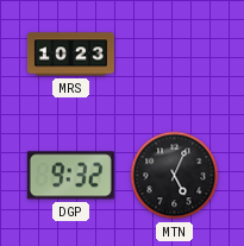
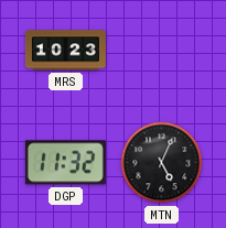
DGP: 9:32 -> 11:32 (65, 163)
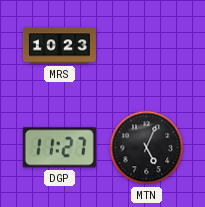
DGP: 11:32 -> 11:27 (59, 148)
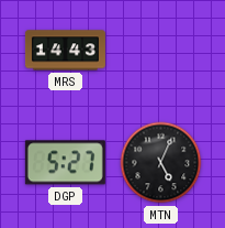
MRS: 10:23 -> 14:43 (65, 51)
DGP: 11:27 -> 5:27 (65, 163)
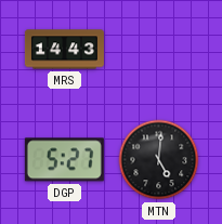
MTN: 5:04 -> 5:01 (159, 160)
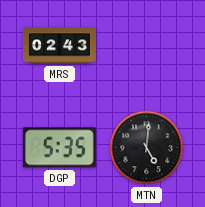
MRS: 14:43 -> 02:43 (59, 46)
DGP: 5:27 -> 5:35 (59, 148)
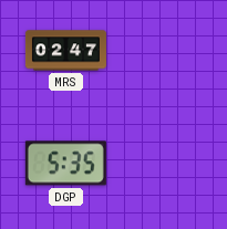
MRS: 02:43 -> 02:47 (65, 51)
MTN: 5:01 -> none (147, 148)
